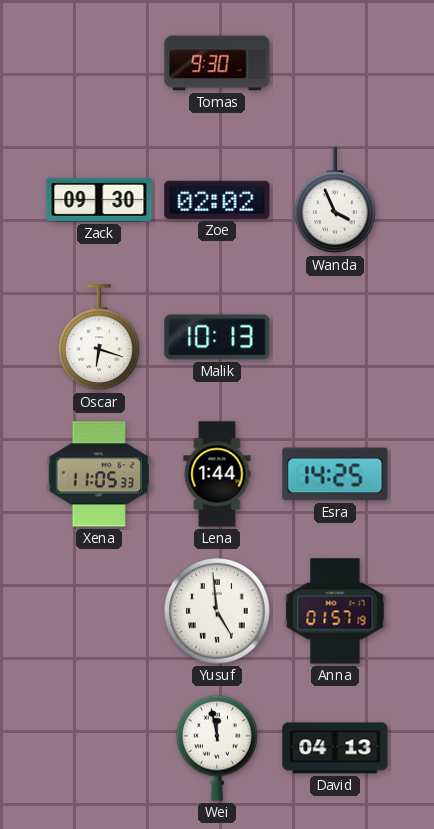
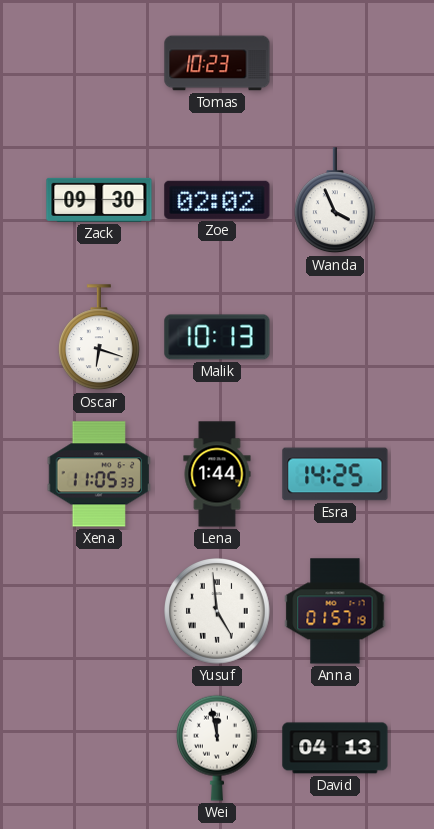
Tomas: 9:30 -> 10:23 (217, 63)
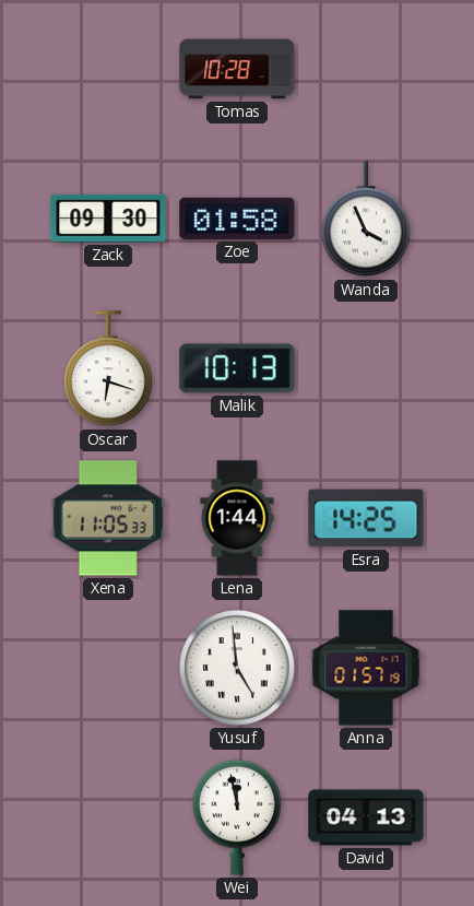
Tomas: 10:23 -> 10:28 (237, 69)
Zoe: 02:02 -> 01:58 (237, 219)
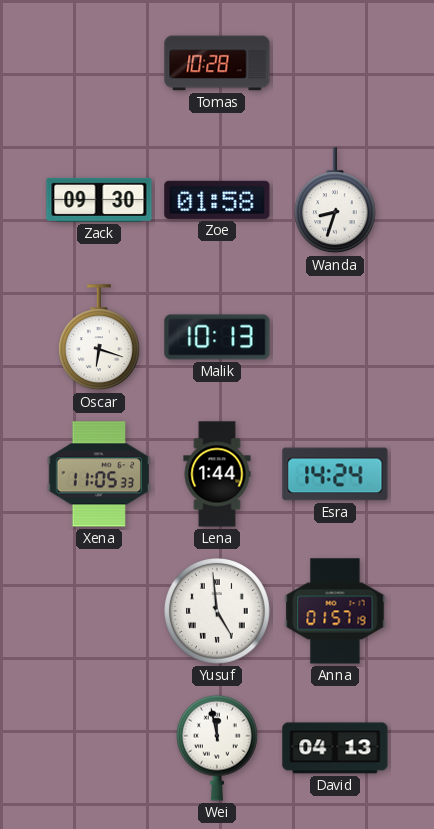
Wanda: 3:56 -> 8:33 (335, 201)
Esra: 14:25 -> 14:24 (335, 474)
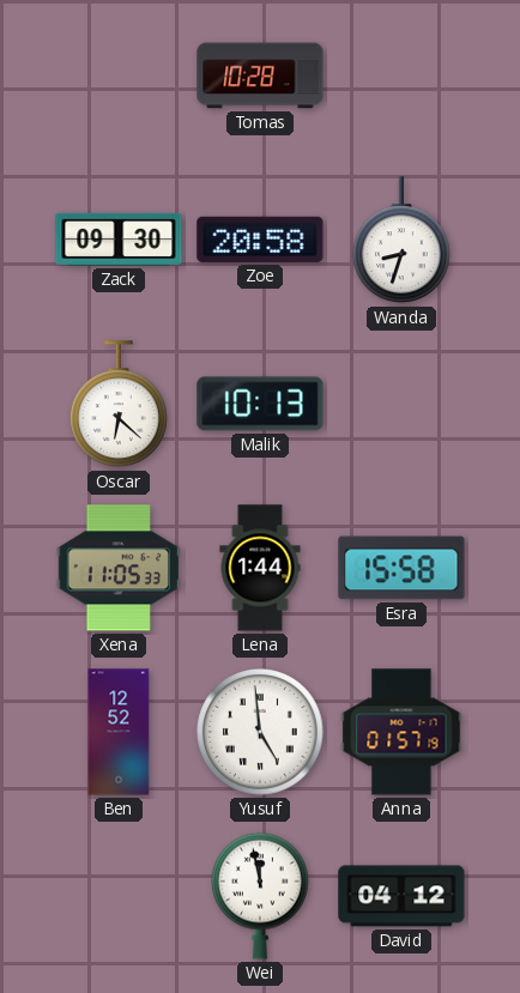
Zoe: 01:58 -> 20:58 (260, 240)
Oscar: 6:18 -> 6:22 (119, 405)
Esra: 14:24 -> 15:58 (401, 568)
Ben: none -> 12:52 (119, 732)
David: 04:13 -> 04:12 (401, 896)
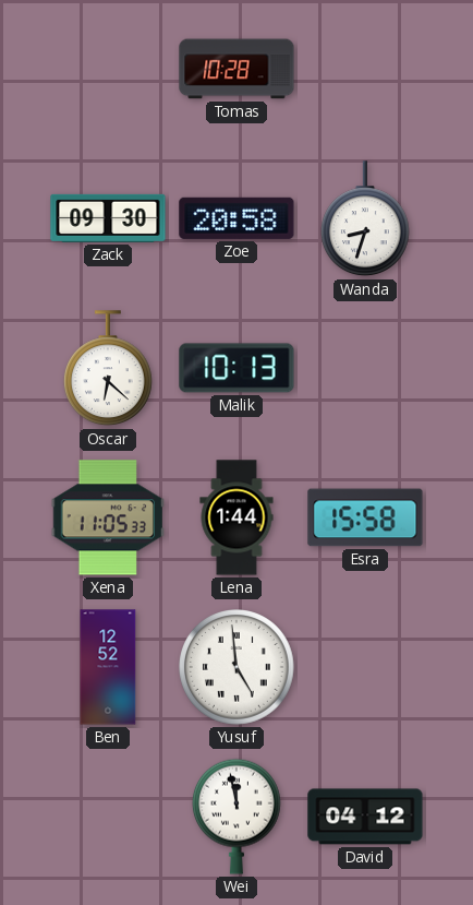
Anna: 01:57 -> none (401, 732)
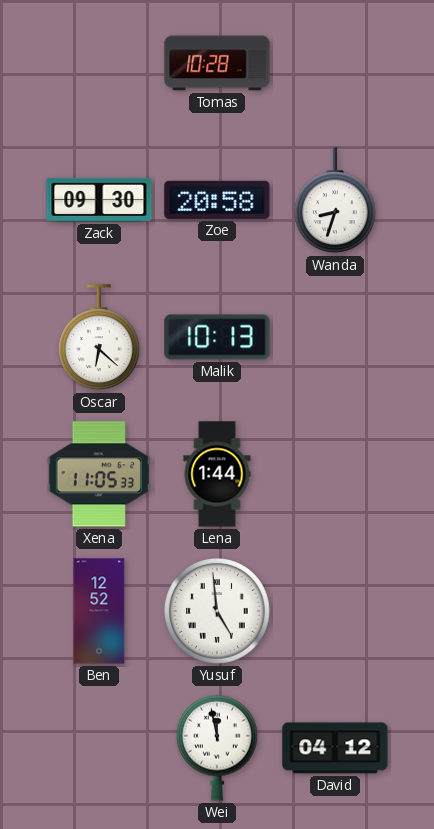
Esra: 15:58 -> none (365, 517)
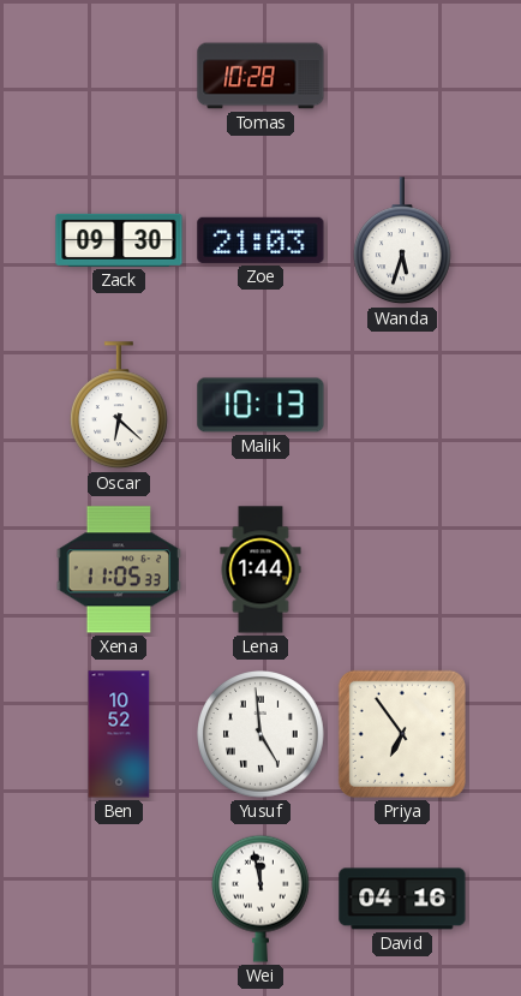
Zoe: 20:58 -> 21:03 (260, 240)
Wanda: 8:33 -> 5:33 (402, 241)
Ben: 12:52 -> 10:52 (119, 734)
Priya: none -> 6:54 (402, 734)
David: 04:12 -> 04:16 (402, 899)
